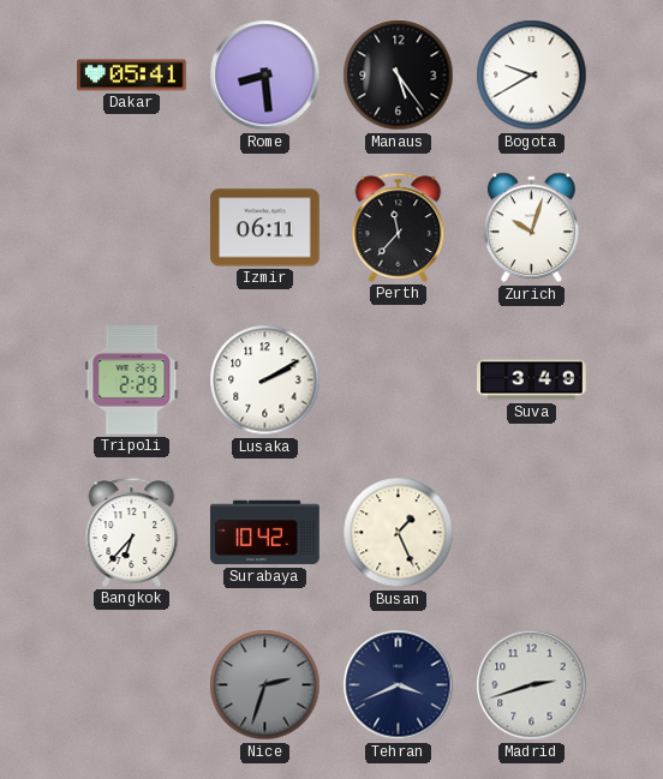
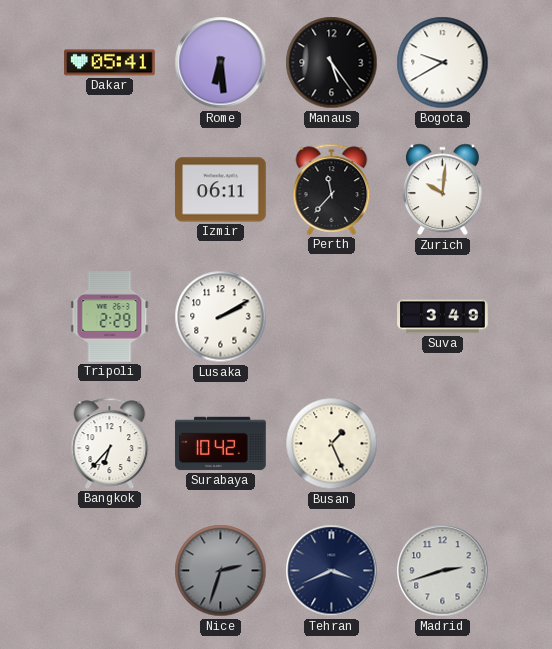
Rome: 8:29 -> 6:29 (221, 63)
Zurich: 10:03 -> 10:01 (442, 190)
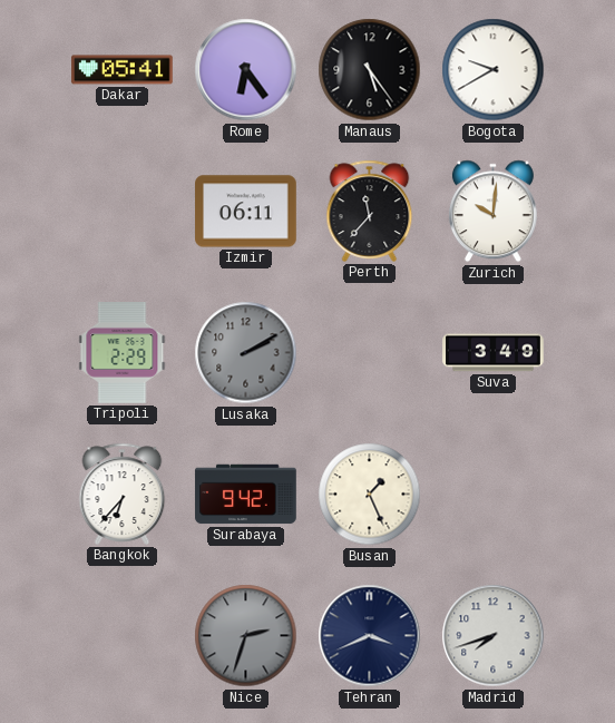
Rome: 6:29 -> 6:24 (246, 70)
Lusaka dial: white -> grey (246, 353)
Surabaya: 10:42 -> 9:42 (246, 495)
Madrid: 2:42 -> 7:42 (494, 636)
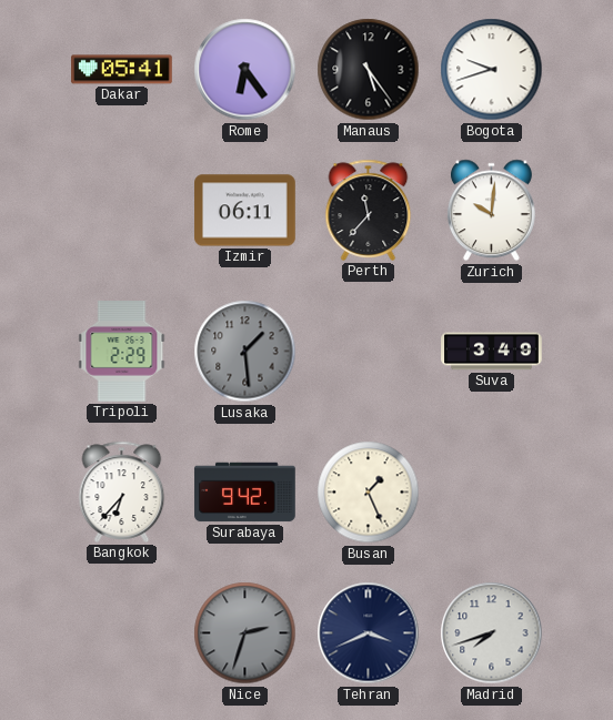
Bogota: 9:40 -> 9:42 (492, 70)
Lusaka: 2:10 -> 1:29 (245, 352)
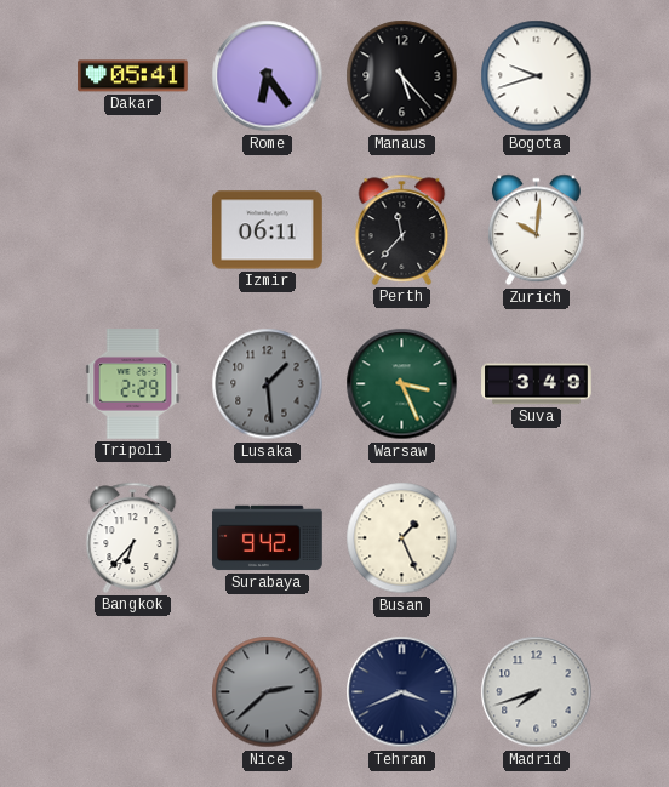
Manaus: 5:24 -> 5:23 (402, 76)
Warsaw: none -> 3:26 (402, 384)
Nice: 2:33 -> 2:38 (268, 692)
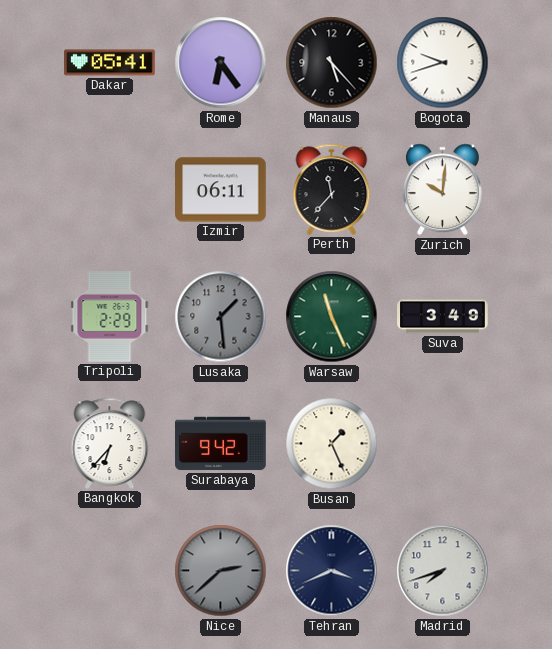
Warsaw: 3:26 -> 11:26 (332, 317)
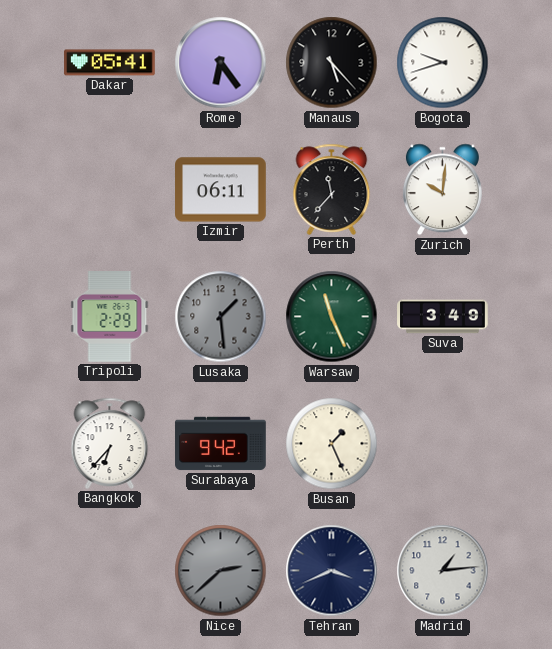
Madrid: 7:42 -> 1:14 (443, 571)
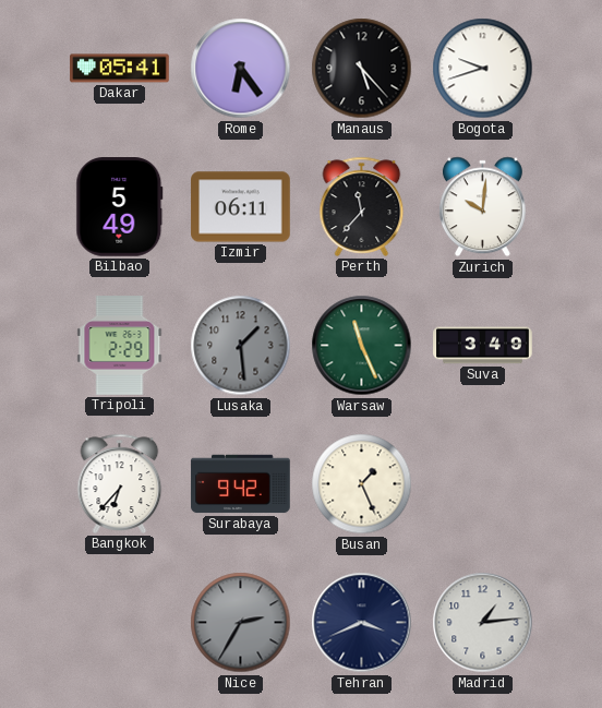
Bilbao: none -> 5:49 (120, 207)
Nice: 2:38 -> 2:35 (241, 623)
